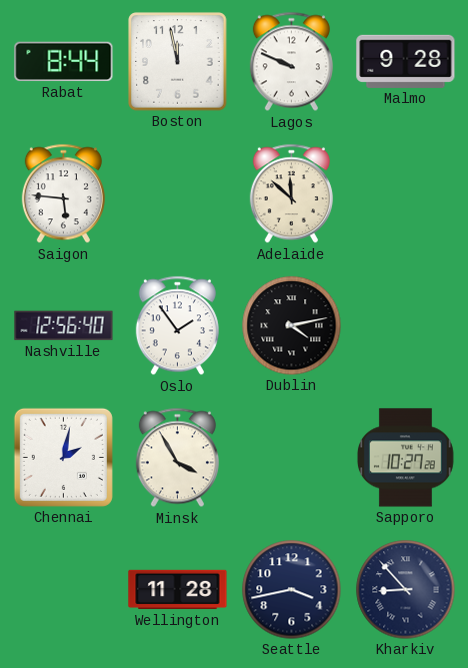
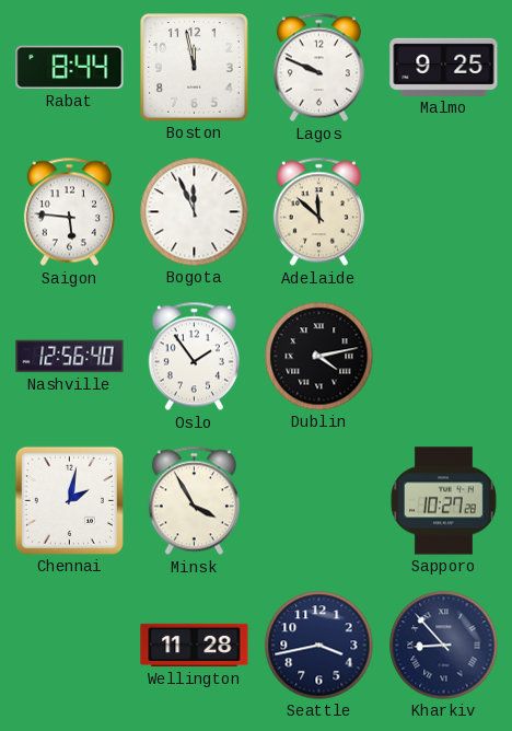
Malmo: 9:28 -> 9:25 (444, 67)
Bogota: none -> 11:56 (195, 212)
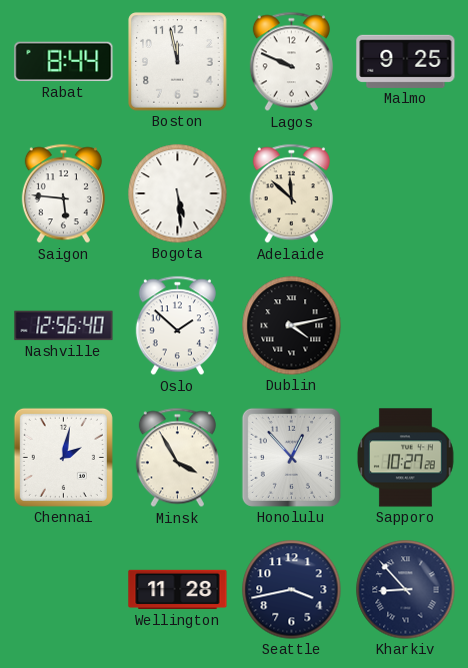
Bogota: 11:56 -> 5:29 (178, 194)
Oslo: 1:54 -> 1:52 (177, 326)
Honolulu: none -> 12:53 (291, 457)
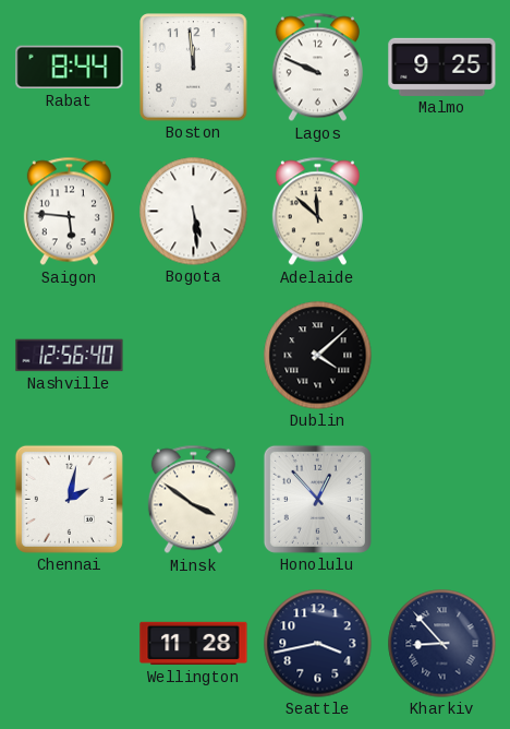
Boston: 11:58 -> 11:59 (194, 68)
Oslo: 1:52 -> none (177, 326)
Dublin: 4:13 -> 4:08 (318, 356)
Minsk: 3:55 -> 3:51 (193, 500)
Sapporo: 10:27 -> none (405, 458)
